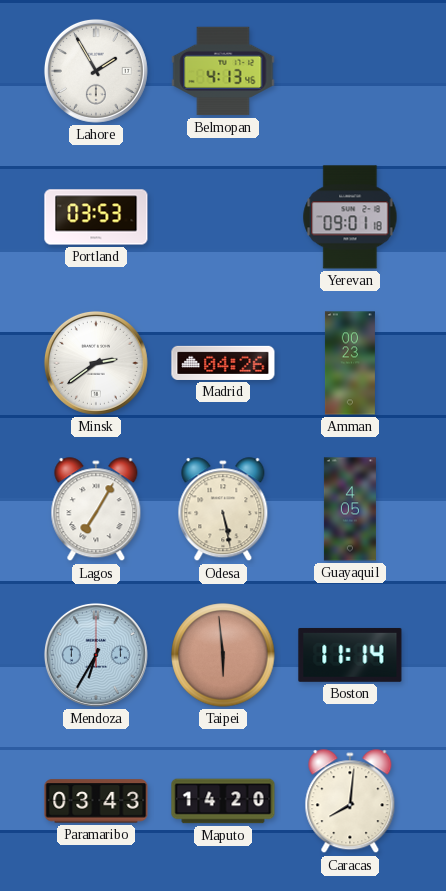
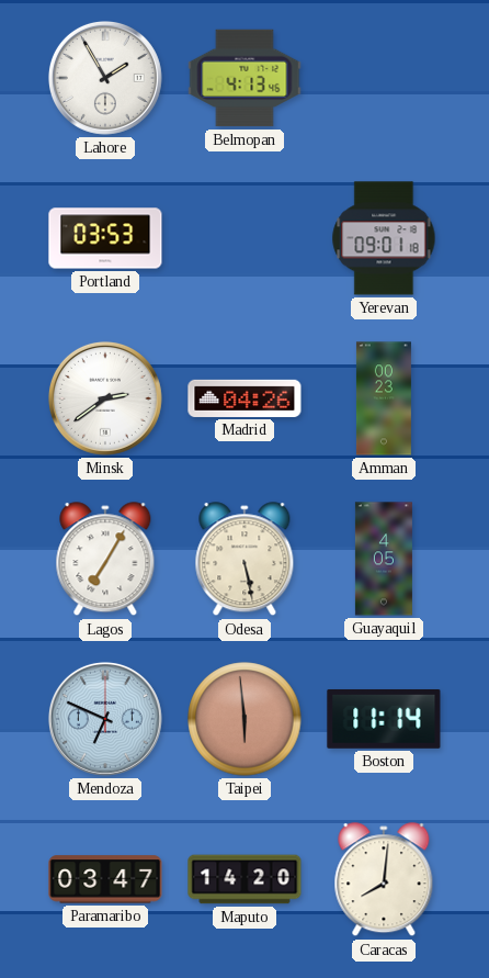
Mendoza: 6:35 -> 6:49 (105, 719)
Paramaribo: 03:43 -> 03:47 (105, 879)
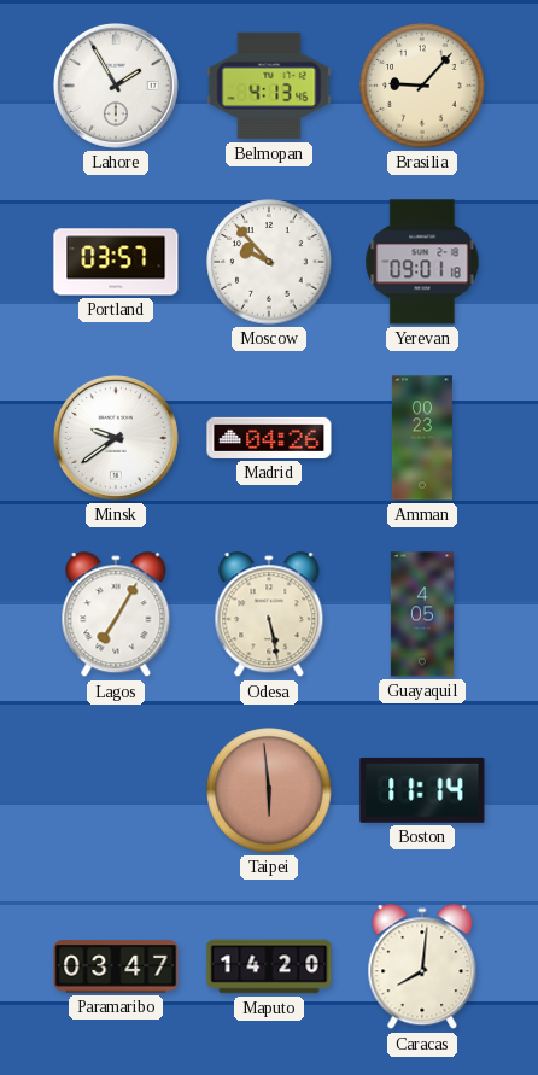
Brasilia: none -> 9:07 (422, 86)
Portland: 03:53 -> 03:57 (116, 262)
Moscow: none -> 9:53 (269, 262)
Minsk: 2:39 -> 9:39 (116, 438)
Mendoza: 6:49 -> none (105, 719)
